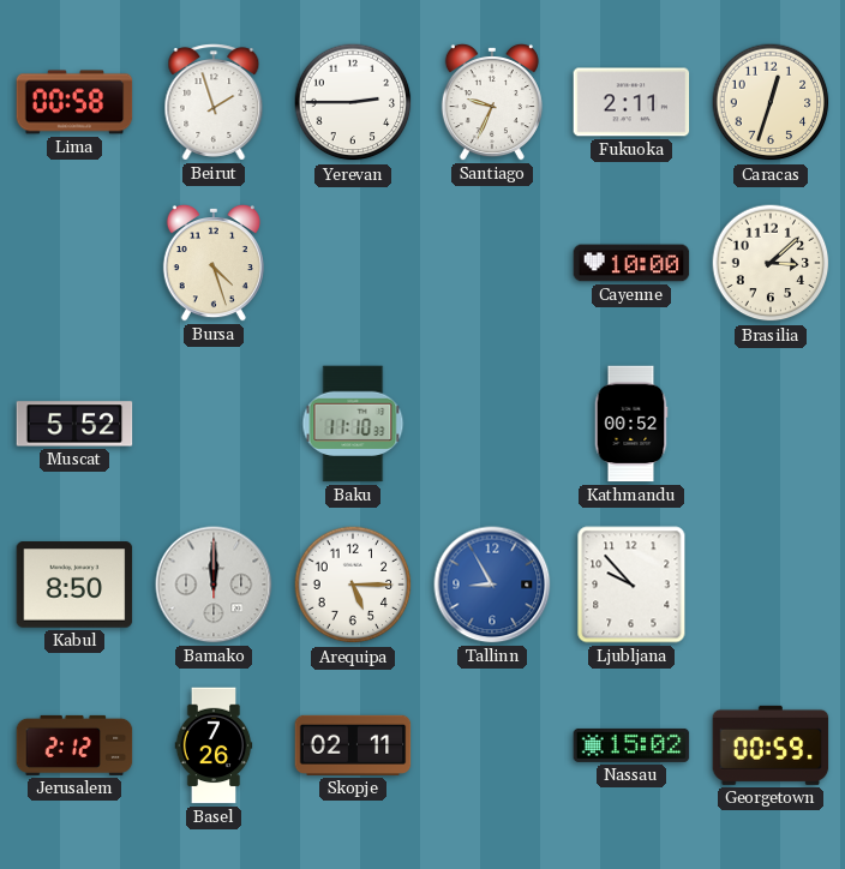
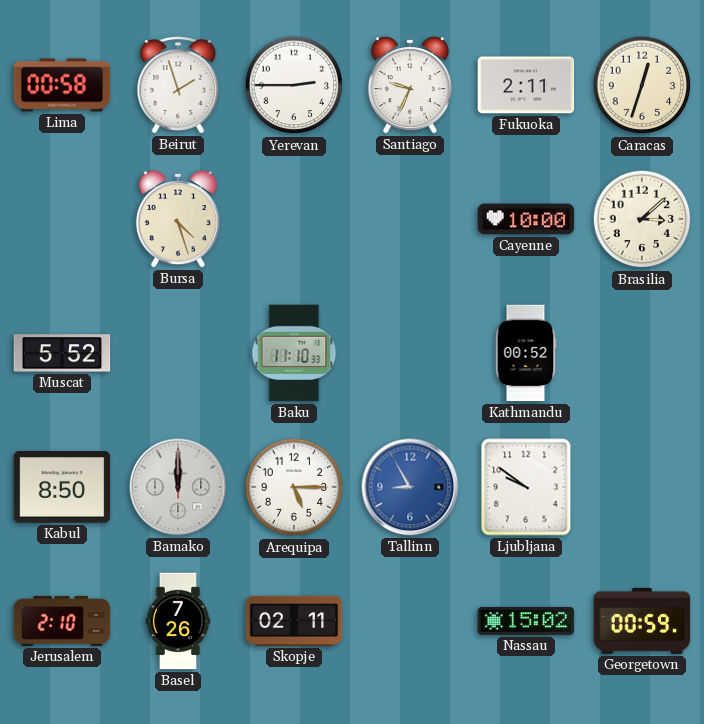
Ljubljana: 9:53 -> 9:51 (526, 487)
Jerusalem: 2:12 -> 2:10 (62, 621)
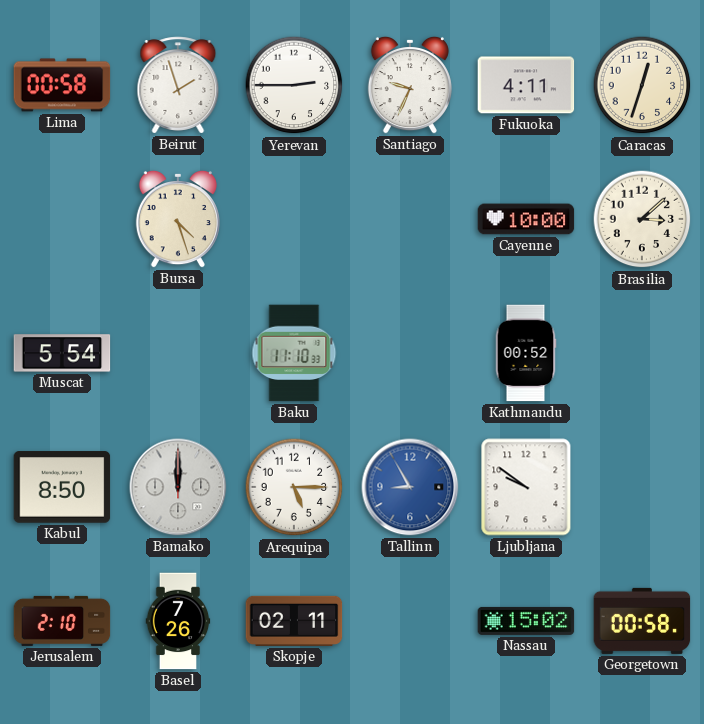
Fukuoka: 2:11 -> 4:11 (526, 85)
Muscat: 5:52 -> 5:54 (62, 353)
Georgetown: 00:59 -> 00:58 (642, 621)
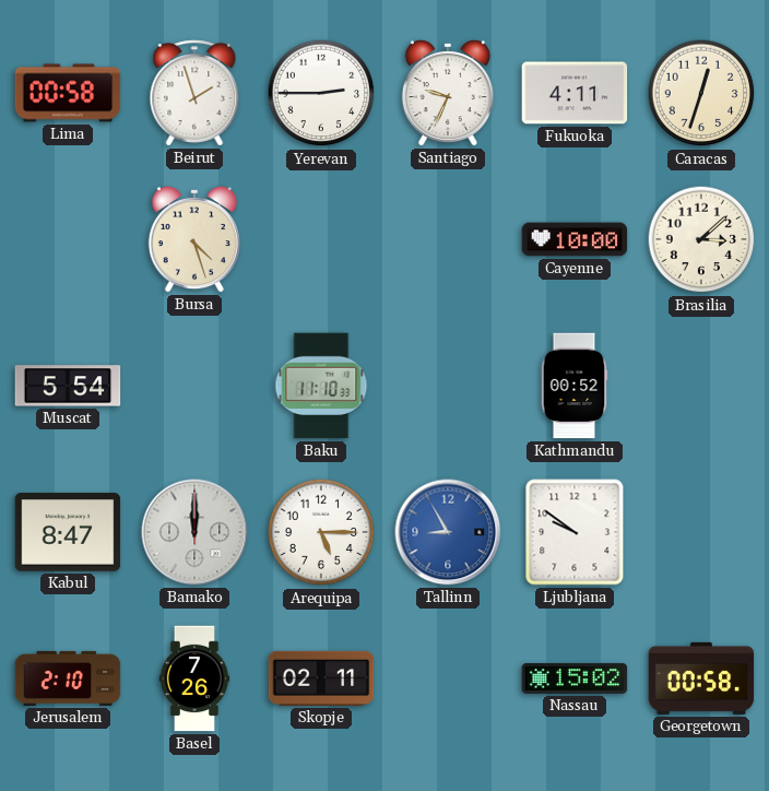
Kabul: 8:50 -> 8:47 (68, 532)
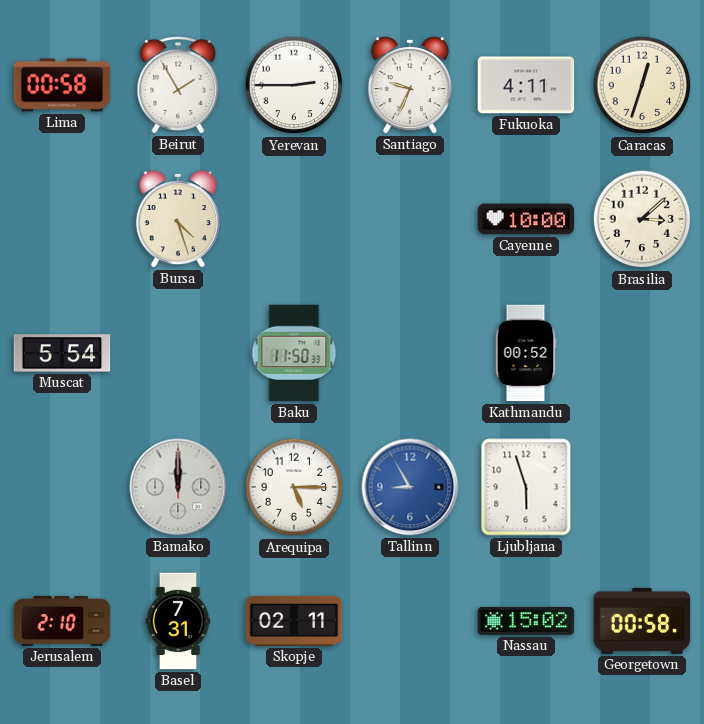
Beirut: 1:57 -> 1:55 (178, 85)
Baku: 11:10 -> 11:50 (294, 353)
Kabul: 8:47 -> none (68, 532)
Ljubljana: 9:51 -> 5:57 (526, 487)
Basel: 7:26 -> 7:31 (178, 621)
